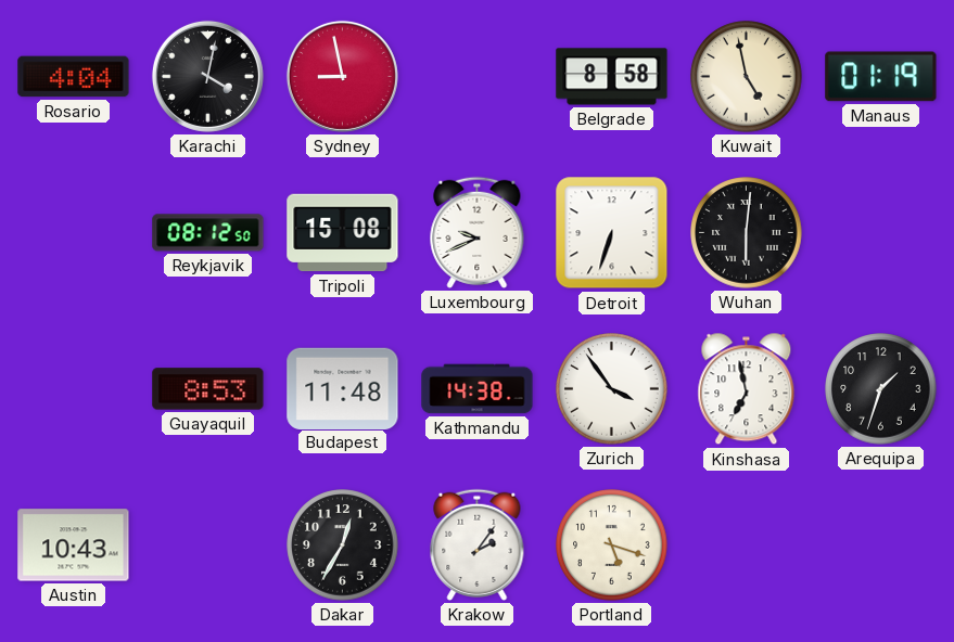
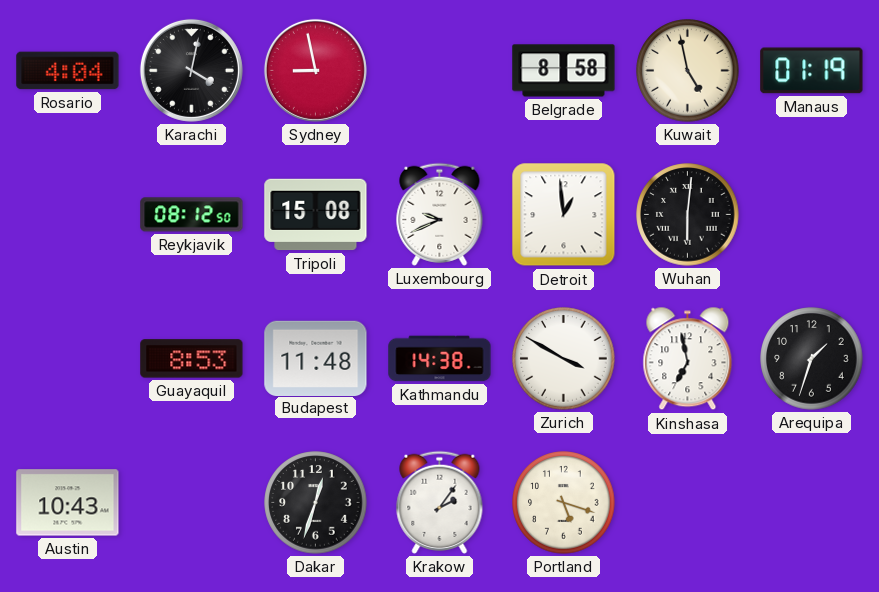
Detroit: 6:33 -> 12:59 (564, 215)
Zurich: 3:54 -> 3:50 (564, 359)
Dakar: 12:35 -> 12:33 (316, 503)
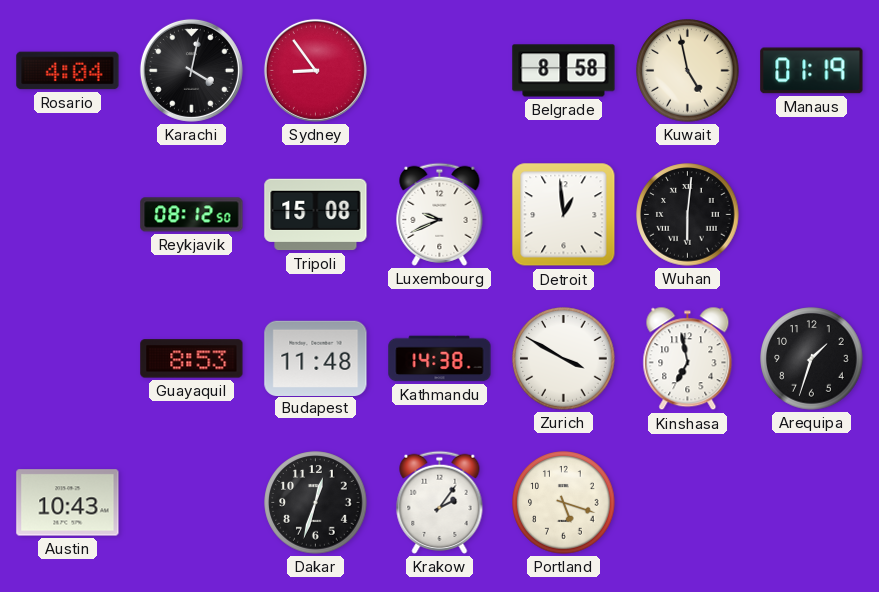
Sydney: 8:58 -> 8:54 (315, 70)
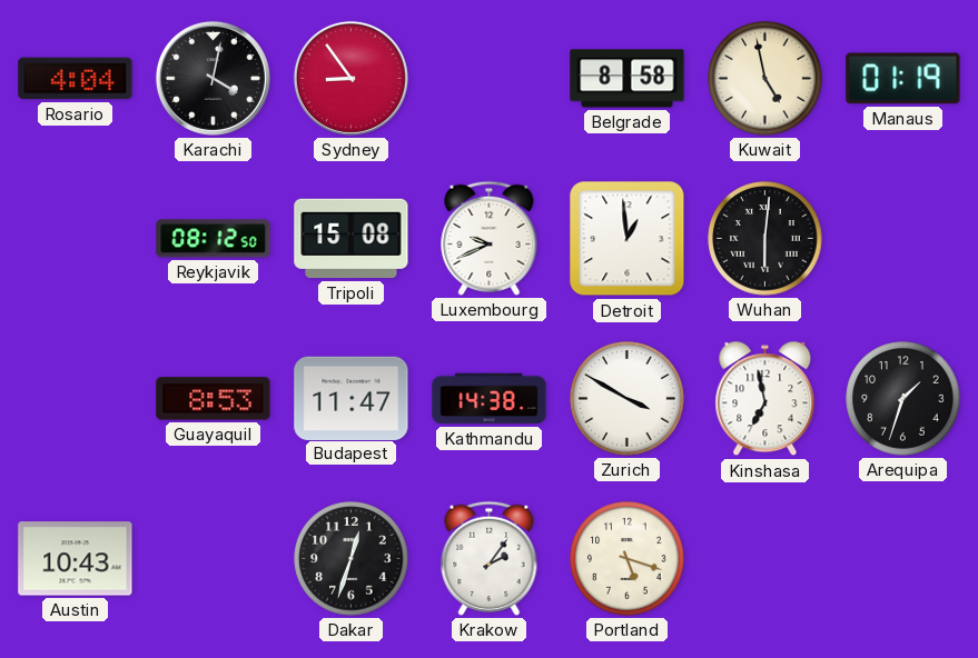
Budapest: 11:48 -> 11:47 (352, 398)
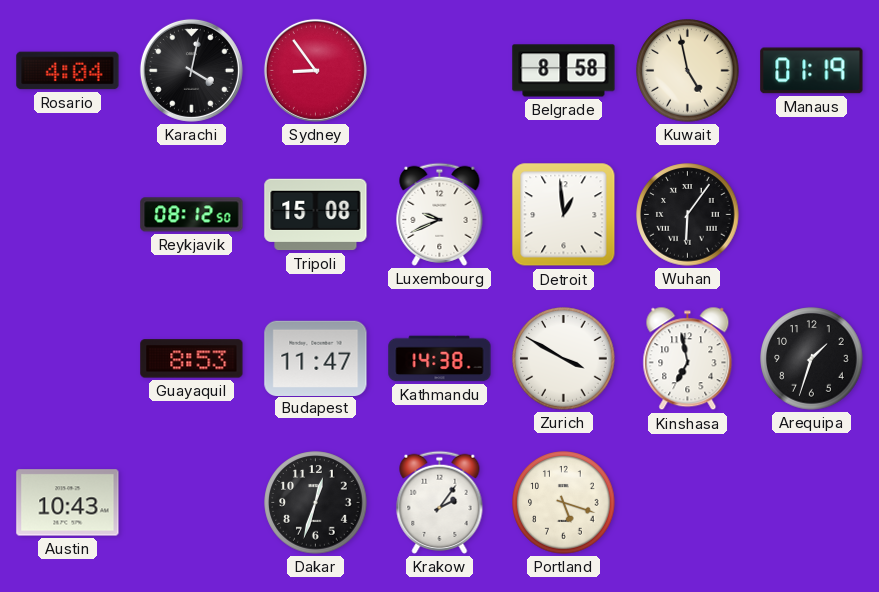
Wuhan: 6:01 -> 6:06 (688, 215)
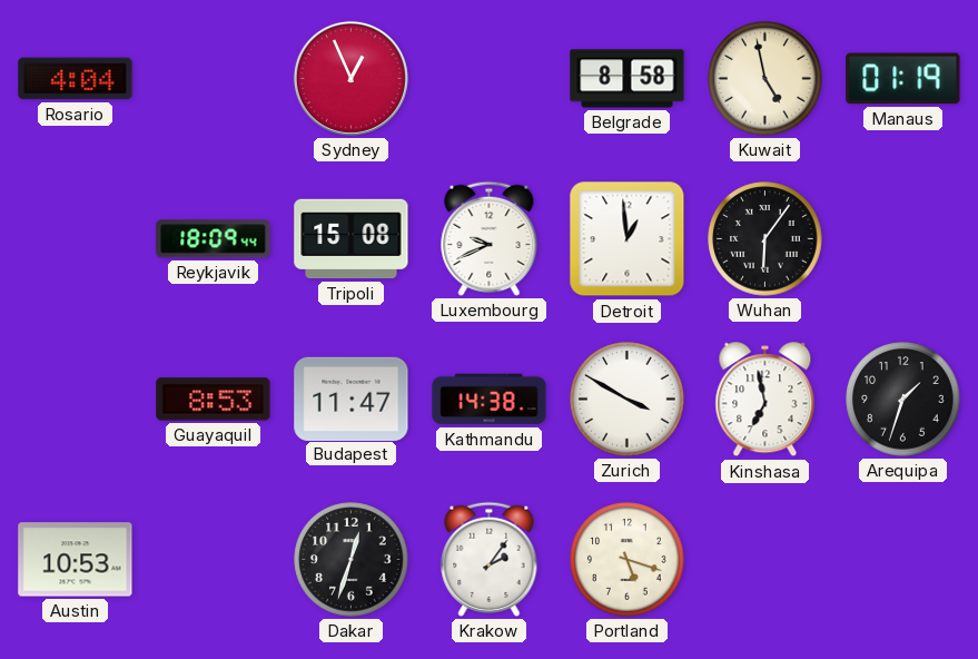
Karachi: 4:02 -> none (191, 70)
Sydney: 8:54 -> 12:56 (350, 78)
Reykjavik: 08:12 -> 18:09 (214, 239)
Austin: 10:43 -> 10:53 (76, 560)
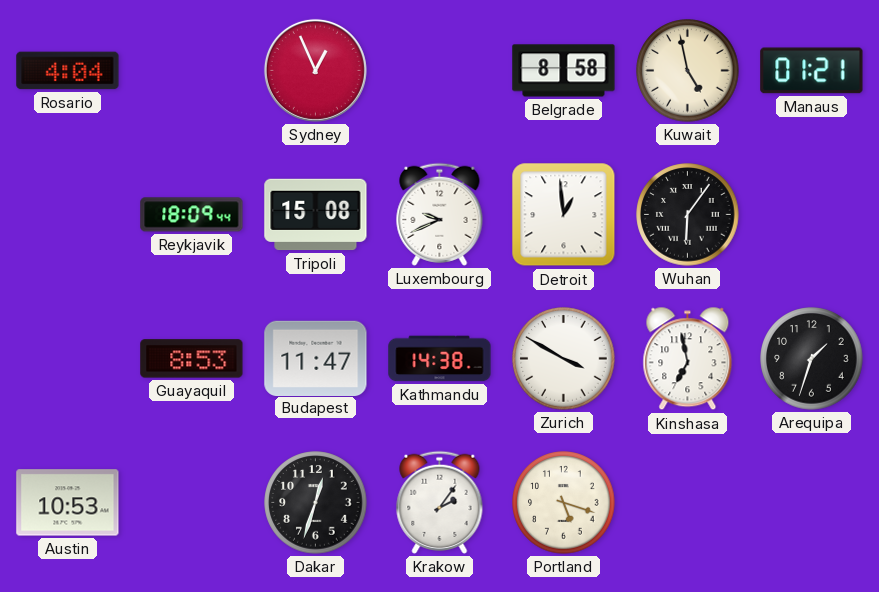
Manaus: 01:19 -> 01:21 (812, 71)
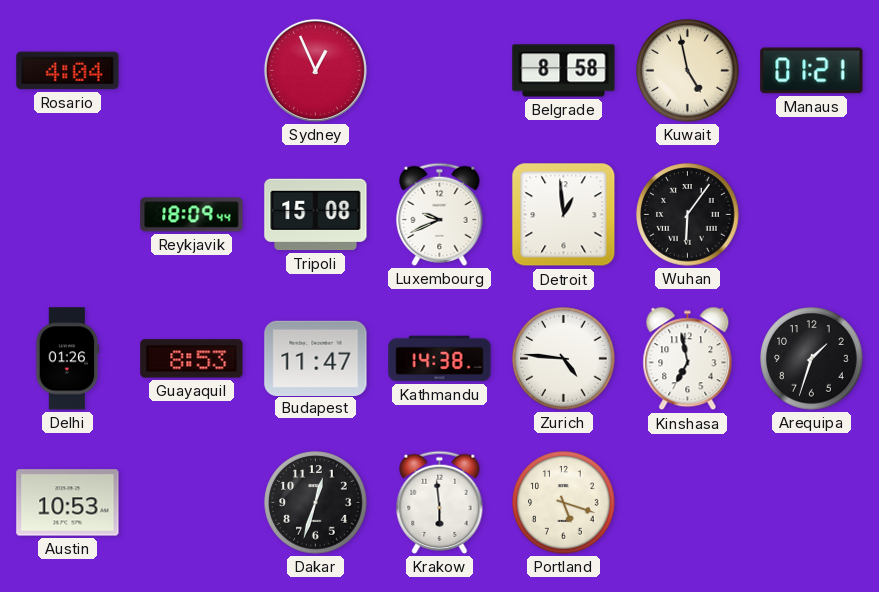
Delhi: none -> 01:26 (68, 359)
Zurich: 3:50 -> 4:46 (564, 359)
Krakow: 2:06 -> 5:59 (440, 502)
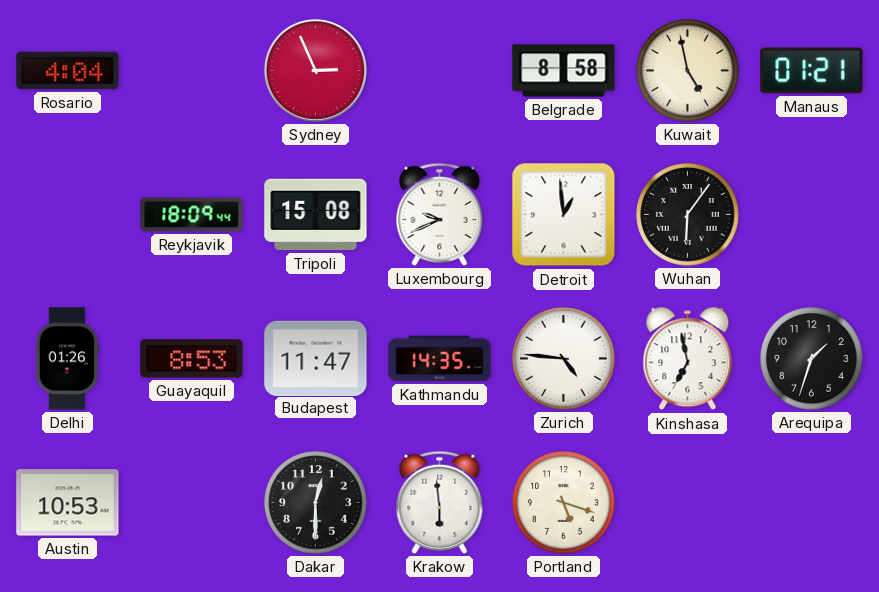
Sydney: 12:56 -> 2:56 (315, 70)
Kathmandu: 14:38 -> 14:35 (440, 359)
Dakar: 12:33 -> 12:30 (316, 503)
